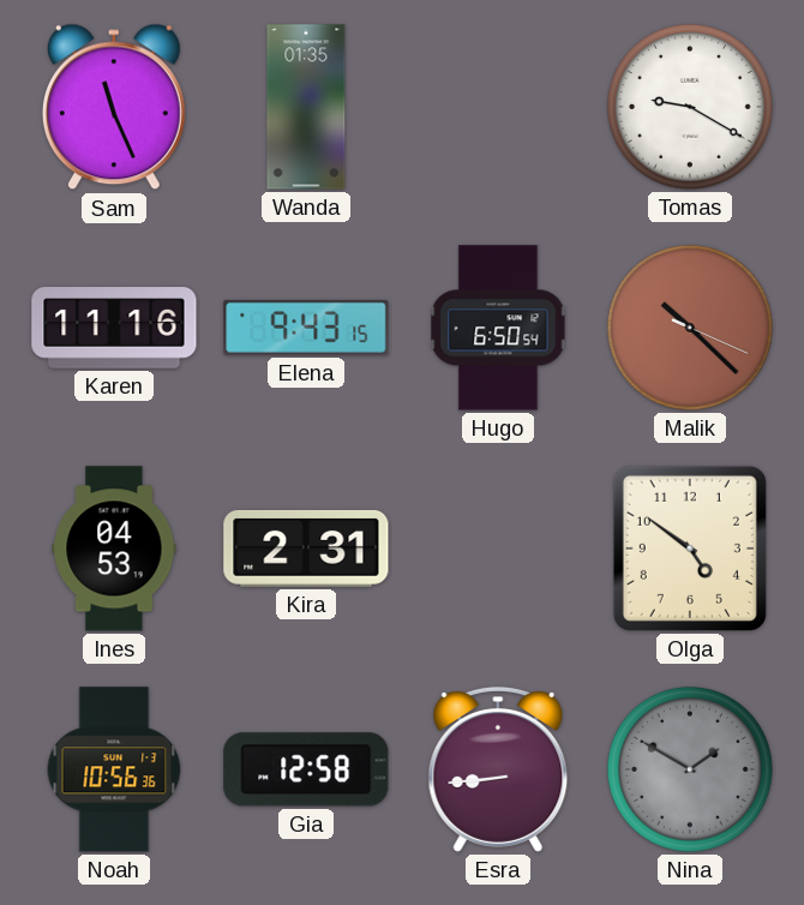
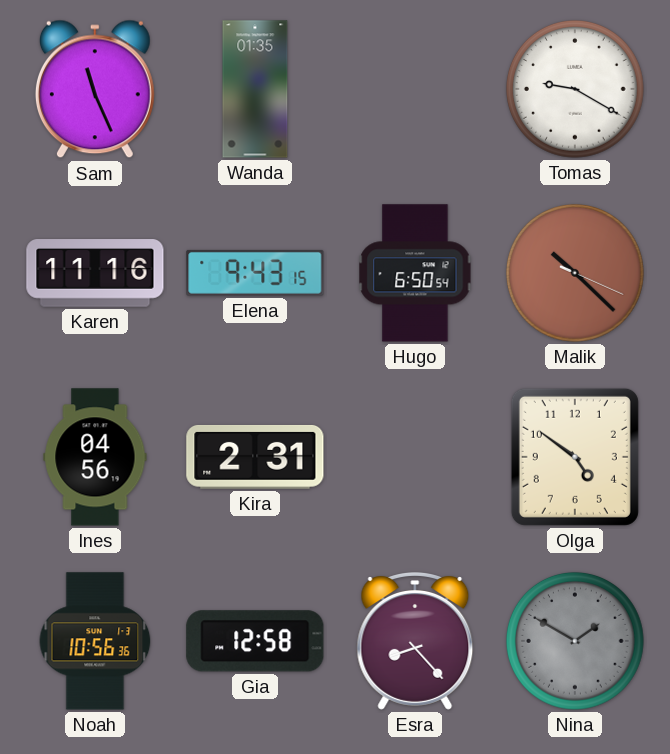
Ines: 04:53 -> 04:56 (95, 457)
Esra: 8:44 -> 8:23 (415, 642)
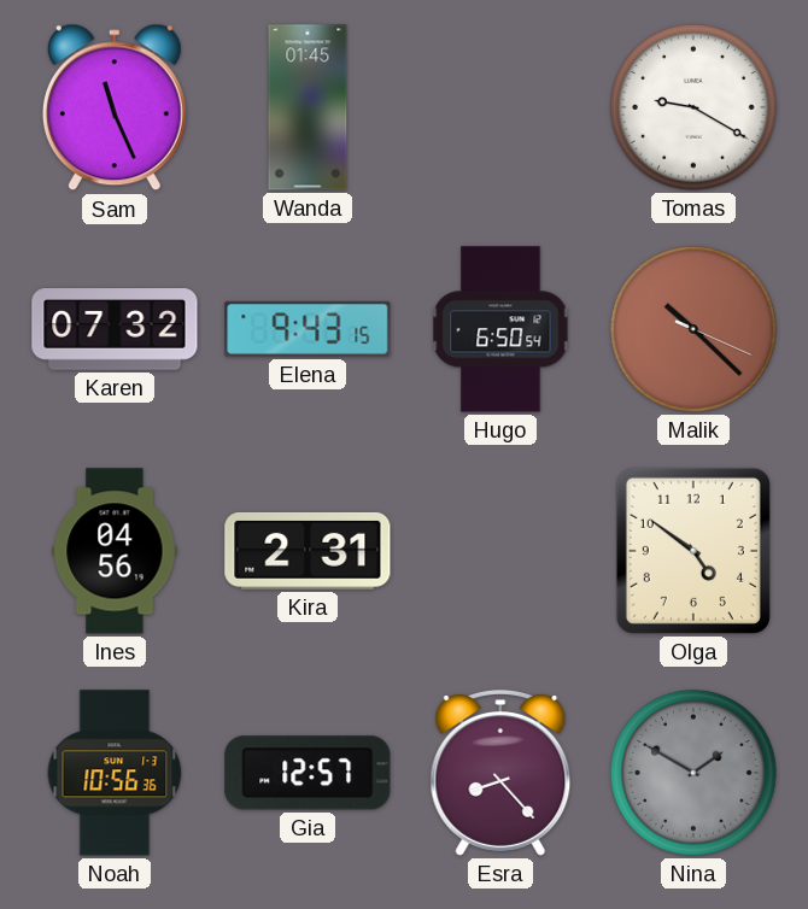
Wanda: 01:35 -> 01:45 (308, 107)
Karen: 11:16 -> 07:32 (115, 329)
Gia: 12:58 -> 12:57 (308, 773)
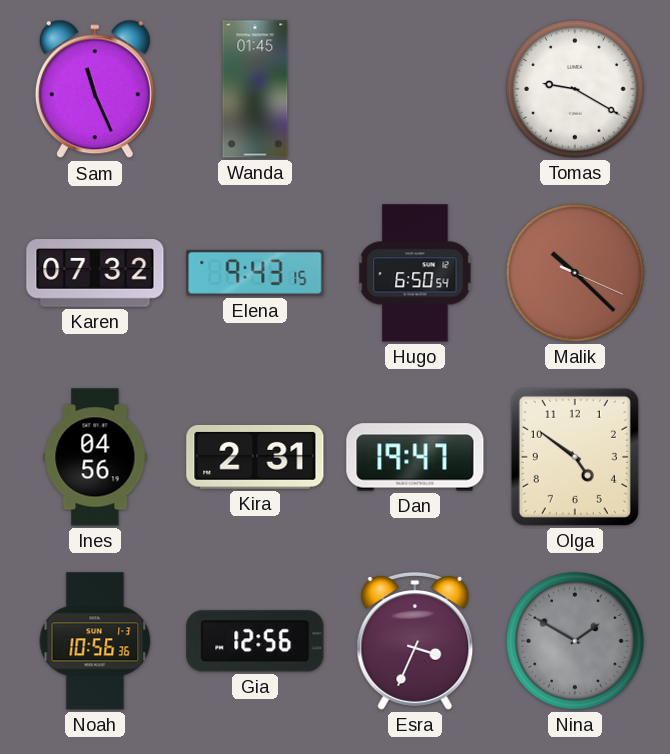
Dan: none -> 19:47 (415, 457)
Gia: 12:57 -> 12:56 (255, 641)
Esra: 8:23 -> 3:34 (415, 642)
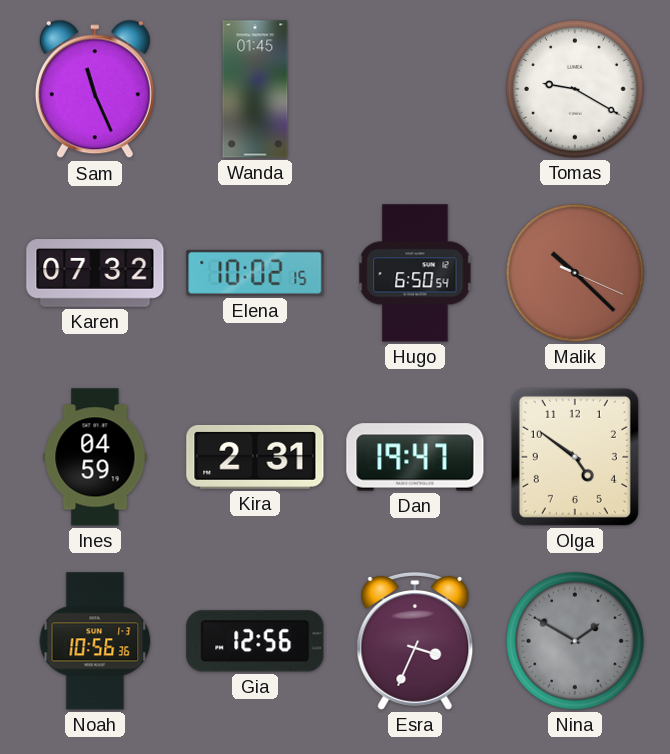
Elena: 9:43 -> 10:02 (255, 273)
Ines: 04:56 -> 04:59 (95, 457)
